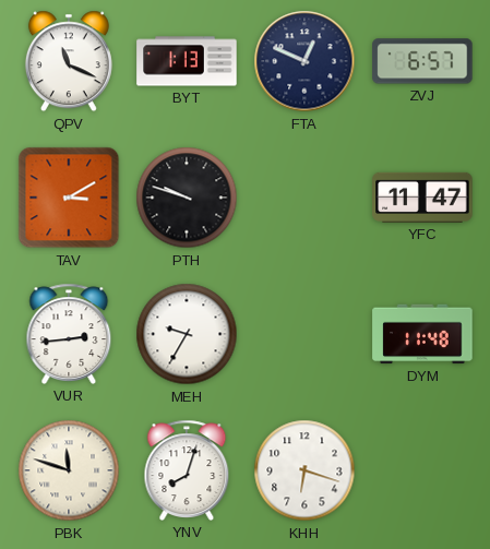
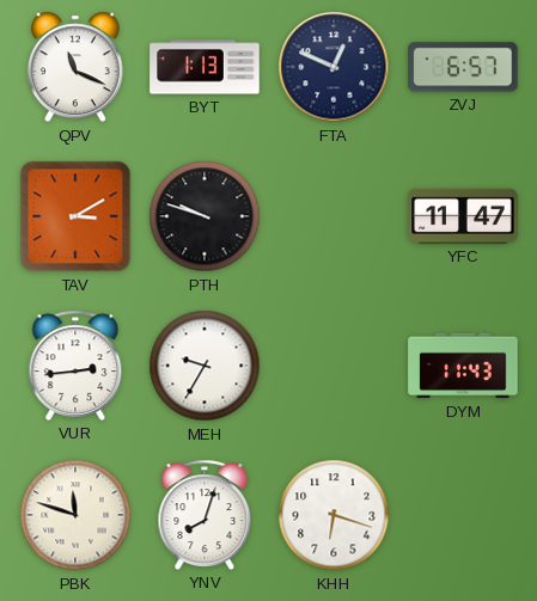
DYM: 11:48 -> 11:43 (463, 366)
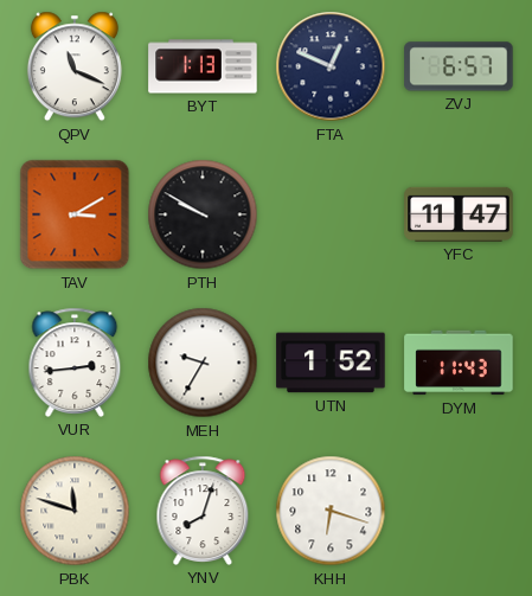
PTH: 9:48 -> 9:50 (203, 214)
UTN: none -> 1:52 (331, 363)
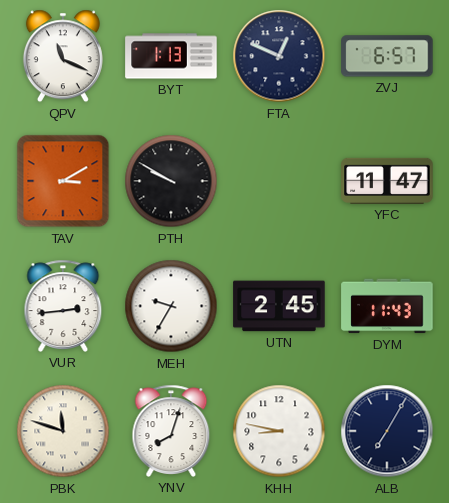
UTN: 1:52 -> 2:45 (279, 306)
KHH: 6:18 -> 8:47 (279, 431)
ALB: none -> 7:05 (387, 431)
